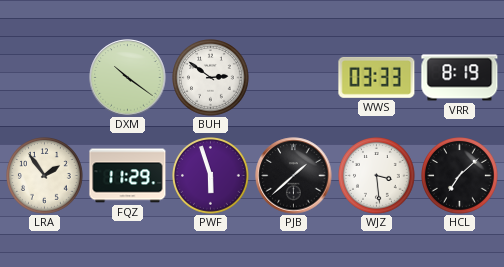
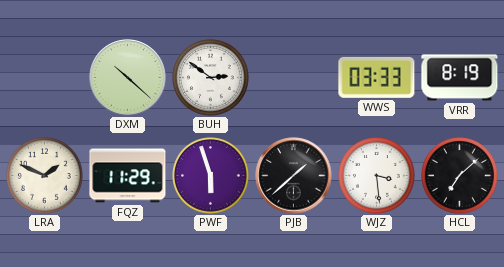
DXM: 10:21 -> 10:22 (128, 78)
LRA: 1:54 -> 1:49 (45, 176)
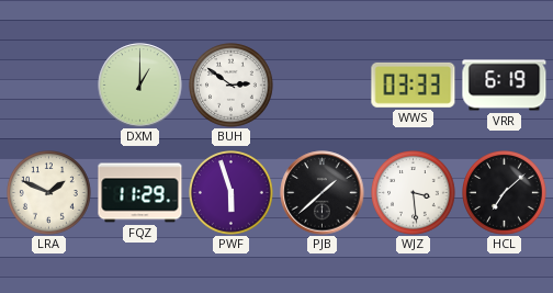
DXM: 10:22 -> 1:00 (140, 86)
VRR: 8:19 -> 6:19 (505, 86)
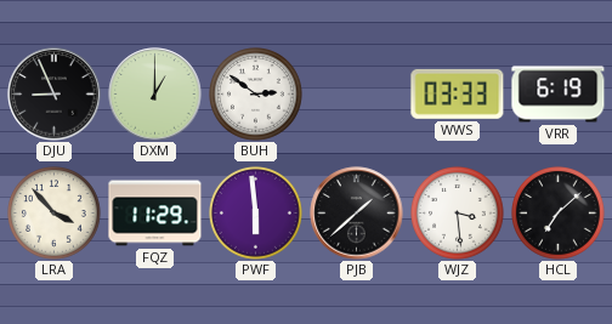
DJU: none -> 8:56 (55, 95)
LRA: 1:49 -> 3:53 (55, 214)
PWF: 5:57 -> 5:59 (256, 214)
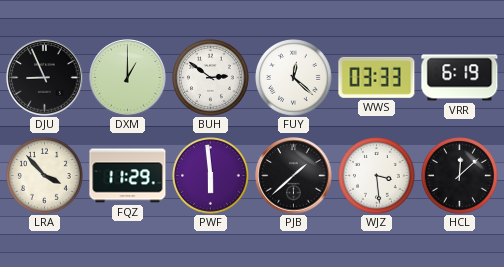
FUY: none -> 12:22 (294, 78)
HCL: 7:08 -> 12:08 (460, 176)
